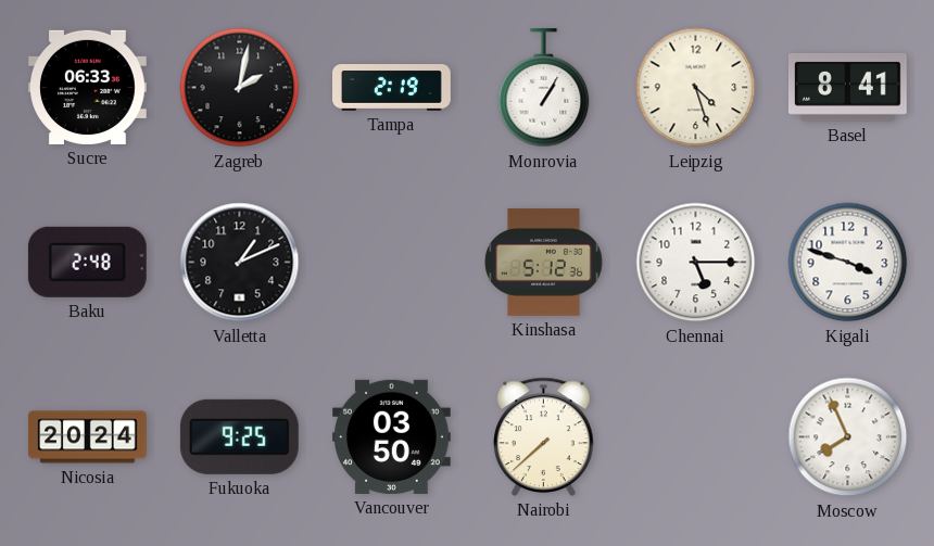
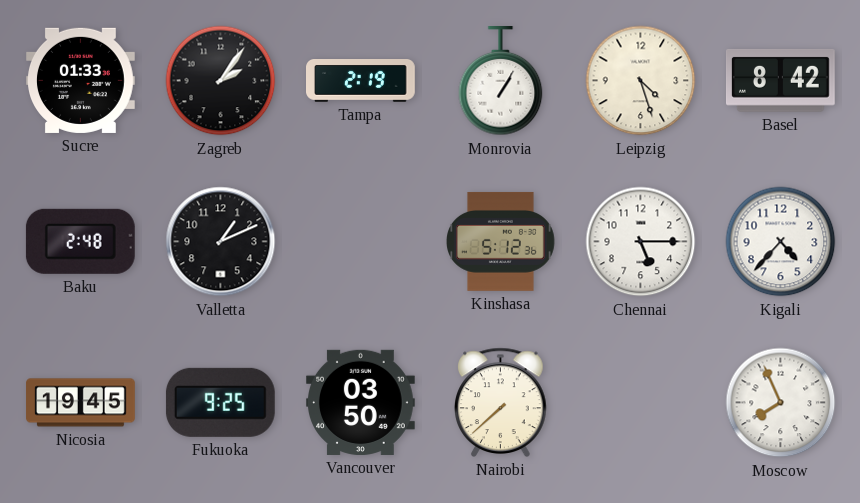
Sucre: 06:33 -> 01:33 (81, 80)
Zagreb: 2:02 -> 2:06 (221, 81)
Basel: 8:41 -> 8:42 (781, 80)
Kigali: 3:48 -> 4:37 (781, 242)
Nicosia: 20:24 -> 19:45 (81, 403)
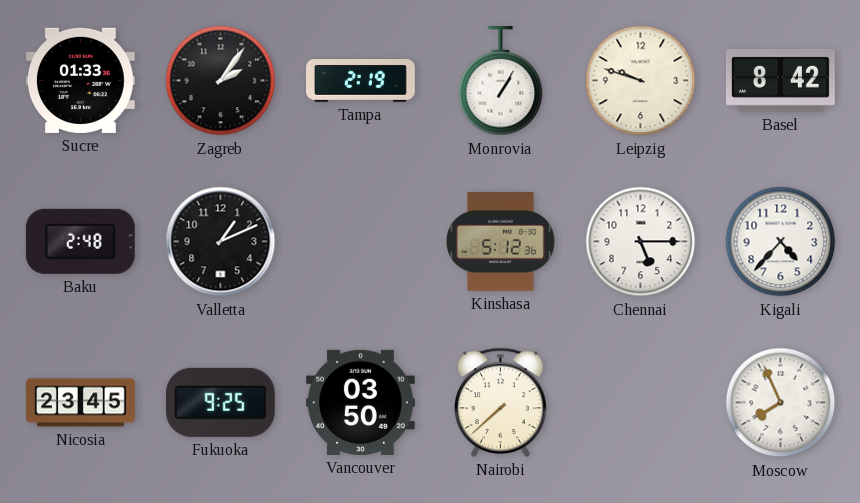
Leipzig: 4:27 -> 9:48 (641, 81)
Nicosia: 19:45 -> 23:45 (81, 403)
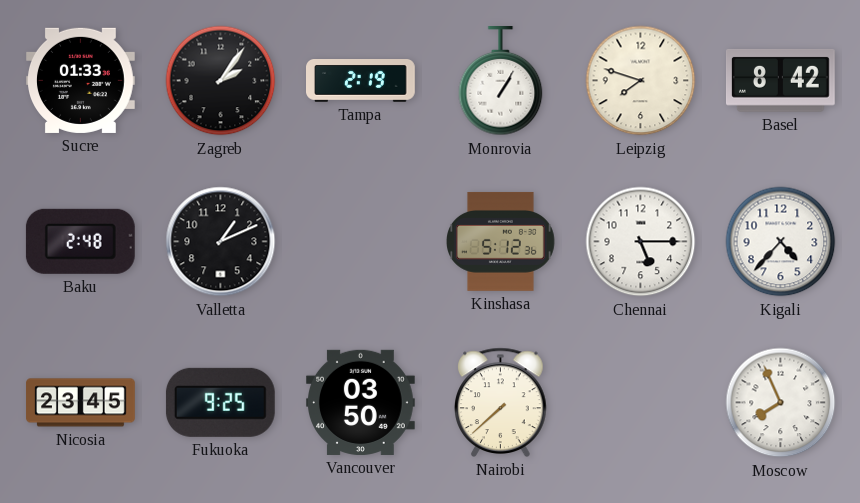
Leipzig: 9:48 -> 7:48 (641, 81)
